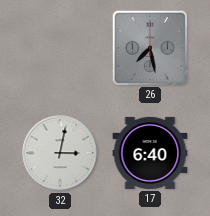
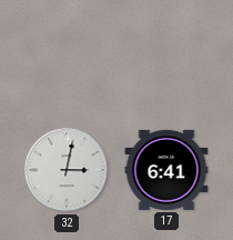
26: 7:28 -> none (149, 47)
17: 6:40 -> 6:41 (166, 170)
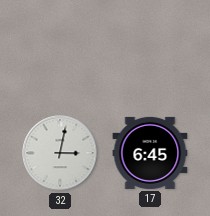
17: 6:41 -> 6:45 (150, 153)
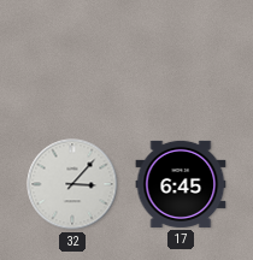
32: 3:02 -> 3:07 (72, 184)
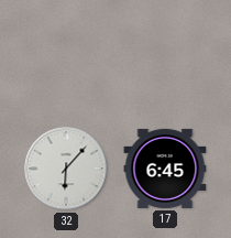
32: 3:07 -> 6:07 (66, 169)
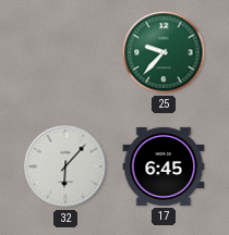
25: none -> 9:37 (164, 52)
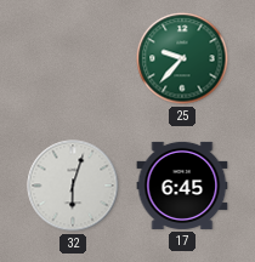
32: 6:07 -> 6:03 (73, 186)
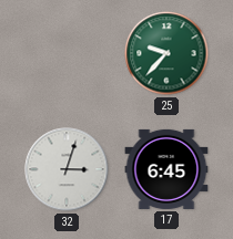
32: 6:03 -> 3:03 (67, 169)
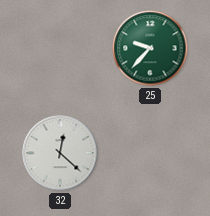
32: 3:03 -> 12:22 (60, 153)
17: 6:45 -> none (166, 169)
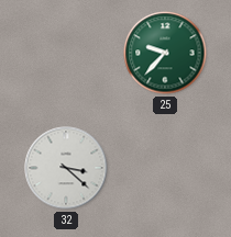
32: 12:22 -> 3:22 (66, 168)
